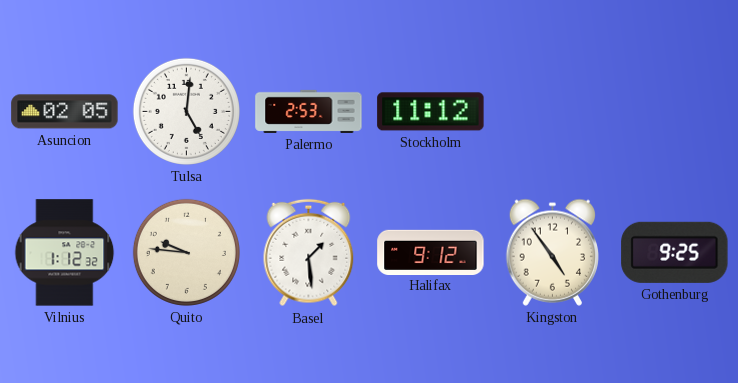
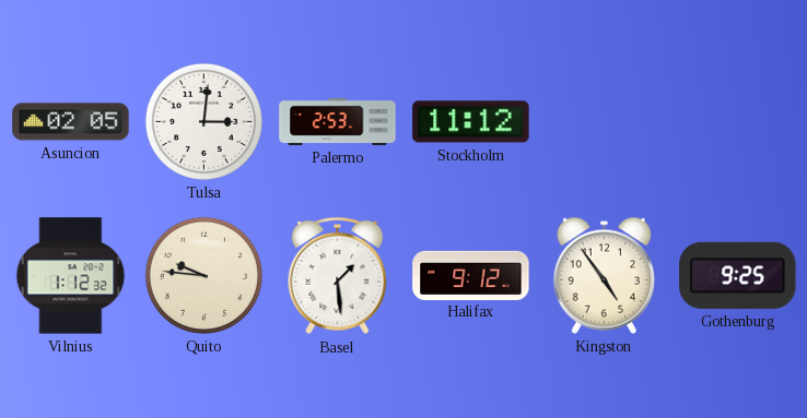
Tulsa: 5:01 -> 3:01 (203, 121)
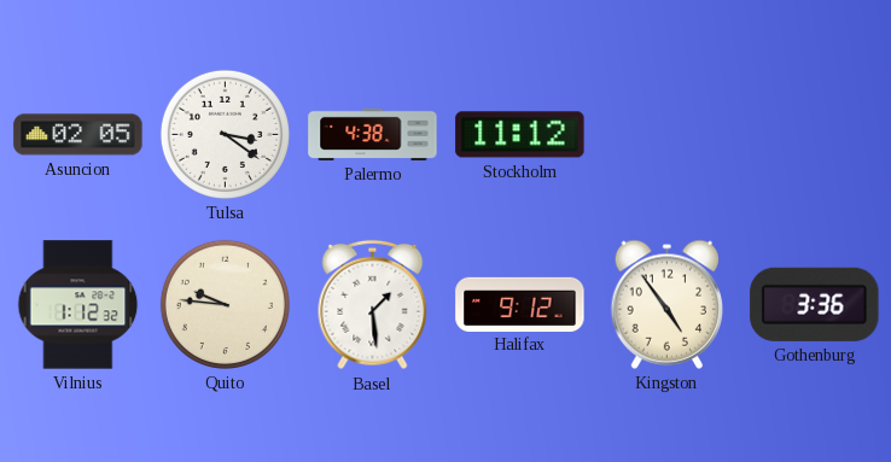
Tulsa: 3:01 -> 3:21 (225, 134)
Palermo: 2:53 -> 4:38 (373, 134)
Gothenburg: 9:25 -> 3:36 (815, 304)
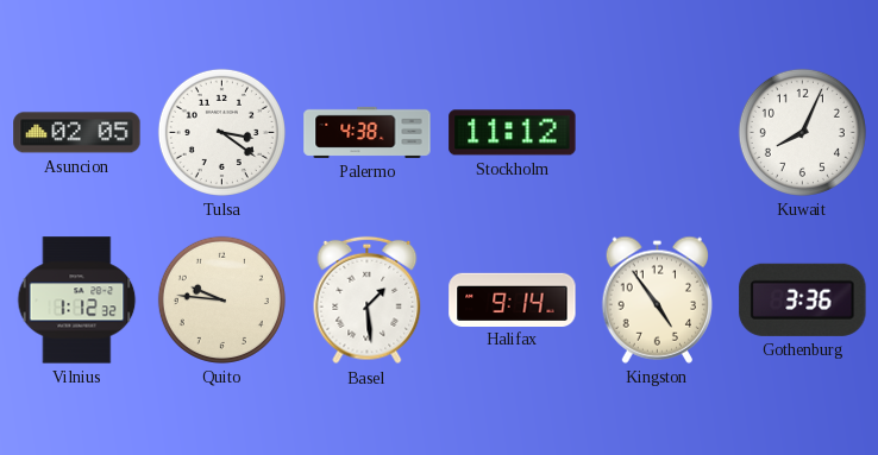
Kuwait: none -> 8:04 (802, 132)
Halifax: 9:12 -> 9:14 (513, 299)
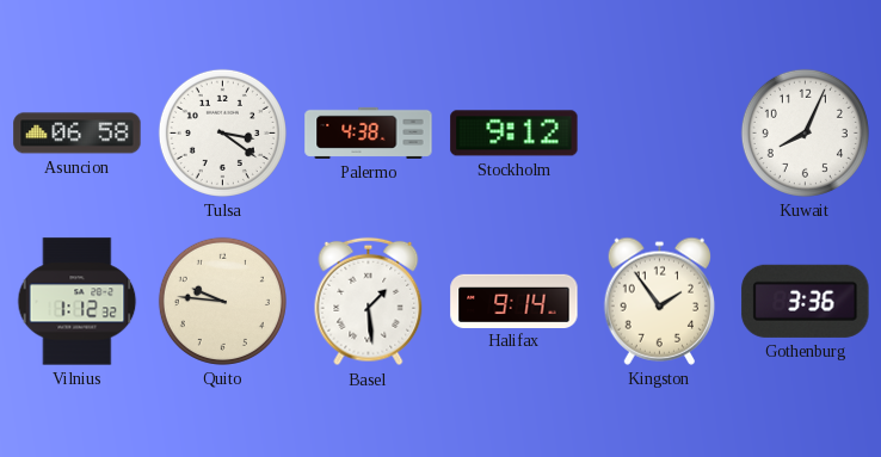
Asuncion: 02:05 -> 06:58 (78, 134)
Stockholm: 11:12 -> 9:12 (515, 134)
Kingston: 4:54 -> 1:54 (659, 301)
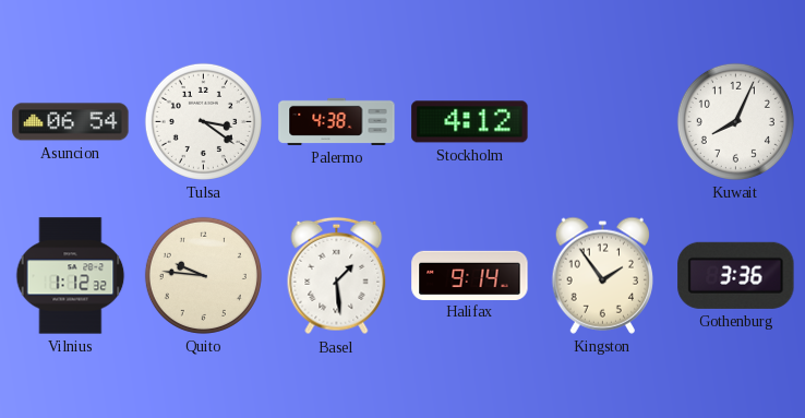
Asuncion: 06:58 -> 06:54 (71, 122)
Stockholm: 9:12 -> 4:12 (470, 122)
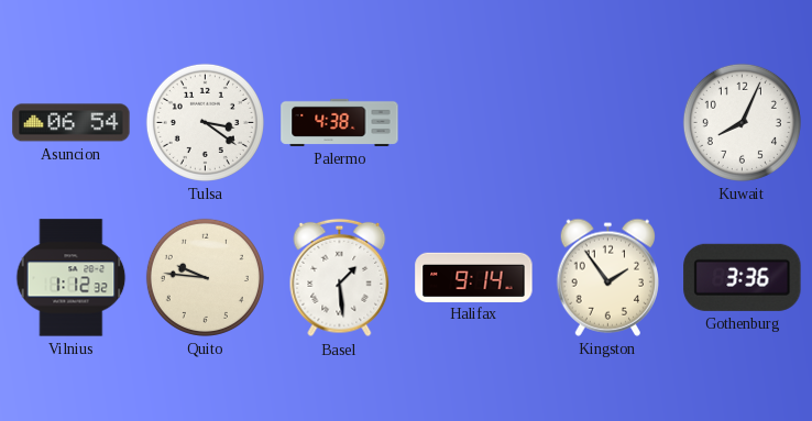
Stockholm: 4:12 -> none (470, 122)
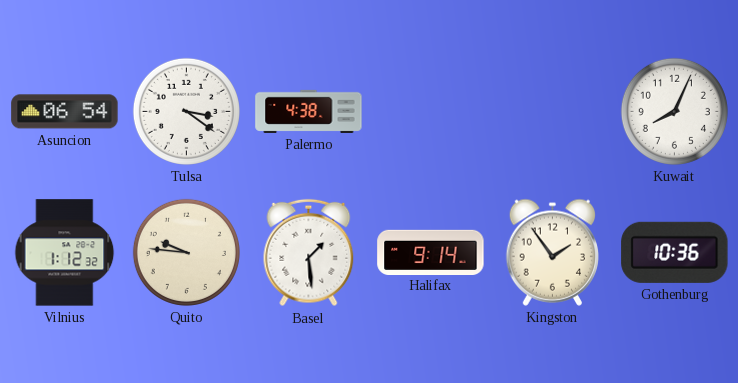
Gothenburg: 3:36 -> 10:36 (675, 252)
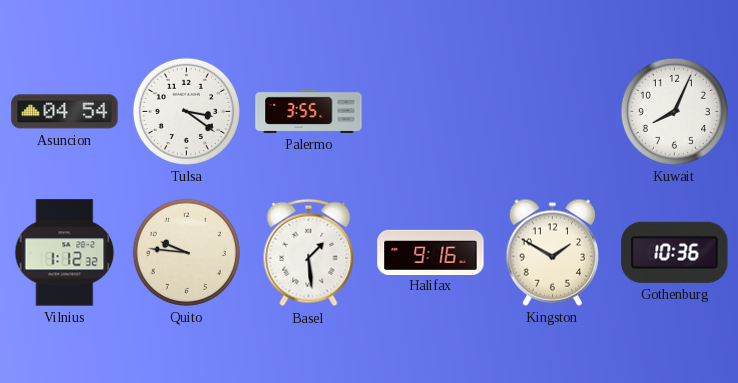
Asuncion: 06:54 -> 04:54 (65, 112)
Palermo: 4:38 -> 3:55 (309, 111)
Halifax: 9:14 -> 9:16 (431, 252)
Kingston: 1:54 -> 1:50 (552, 252)
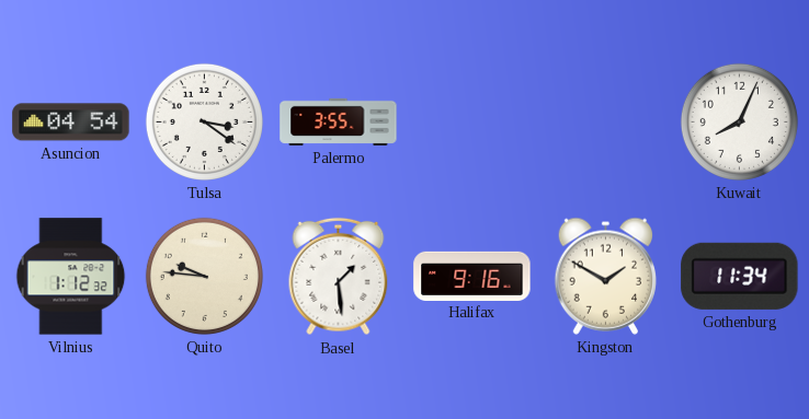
Gothenburg: 10:36 -> 11:34 (740, 276)
